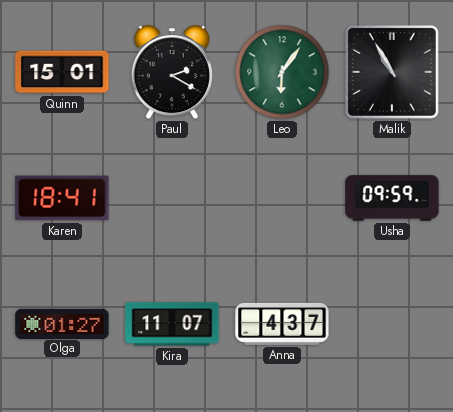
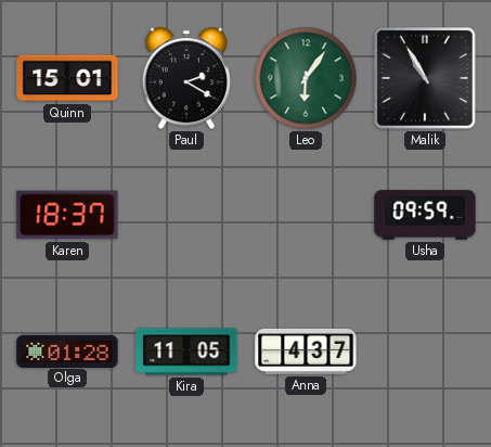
Karen: 18:41 -> 18:37 (67, 215)
Olga: 01:27 -> 01:28 (67, 350)
Kira: 11:07 -> 11:05 (186, 352)
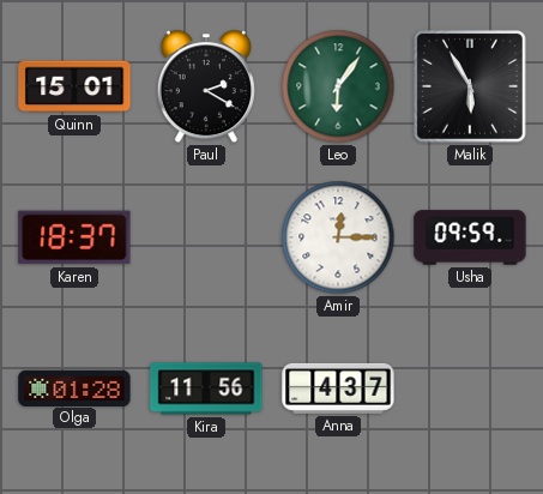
Malik: 10:55 -> 5:55 (470, 86)
Amir: none -> 12:15 (338, 237)
Kira: 11:05 -> 11:56 (206, 388)
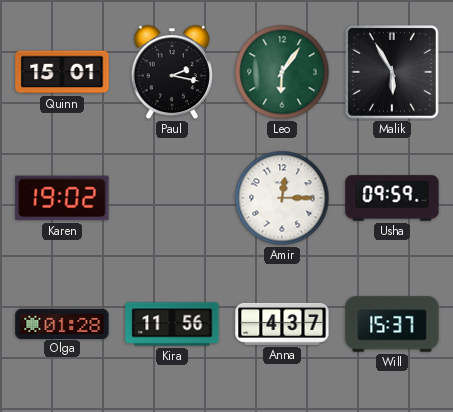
Paul: 2:20 -> 2:17 (172, 73)
Karen: 18:37 -> 19:02 (62, 198)
Will: none -> 15:37 (392, 324)
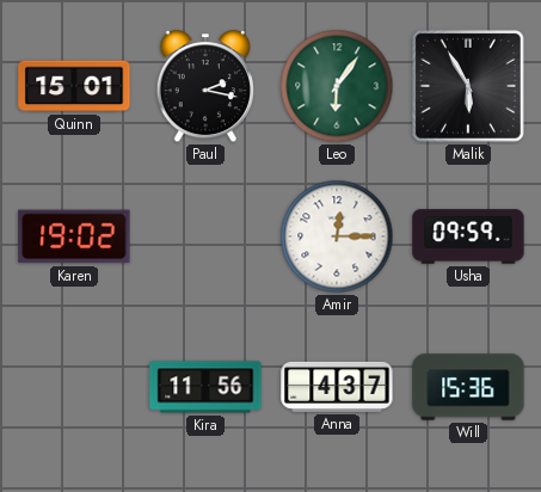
Olga: 01:28 -> none (62, 323)
Will: 15:37 -> 15:36 (468, 387)
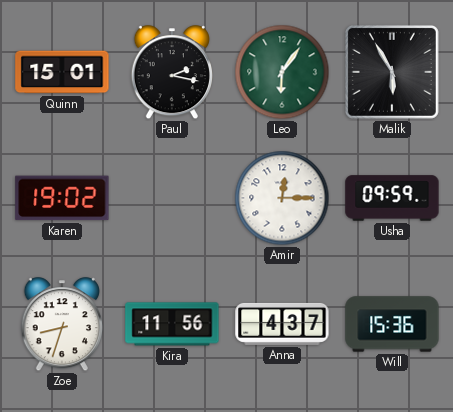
Zoe: none -> 8:33 (62, 325)
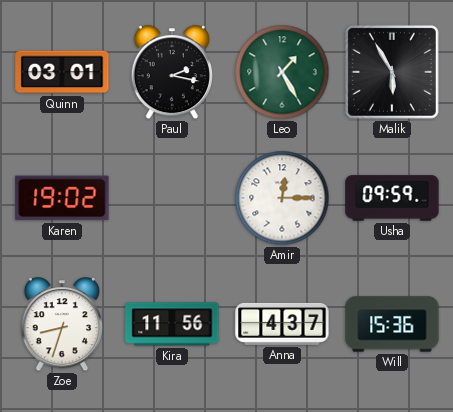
Quinn: 15:01 -> 03:01 (62, 72)
Leo: 6:06 -> 1:25 (282, 72)
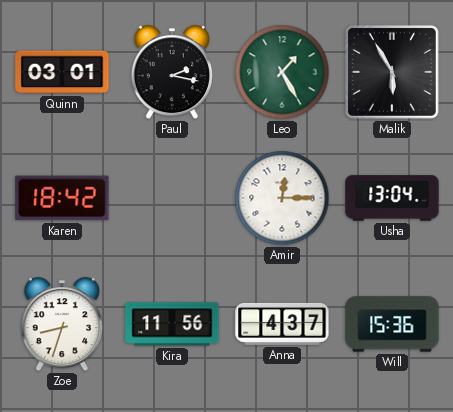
Karen: 19:02 -> 18:42 (62, 198)
Usha: 09:59 -> 13:04 (392, 198)
